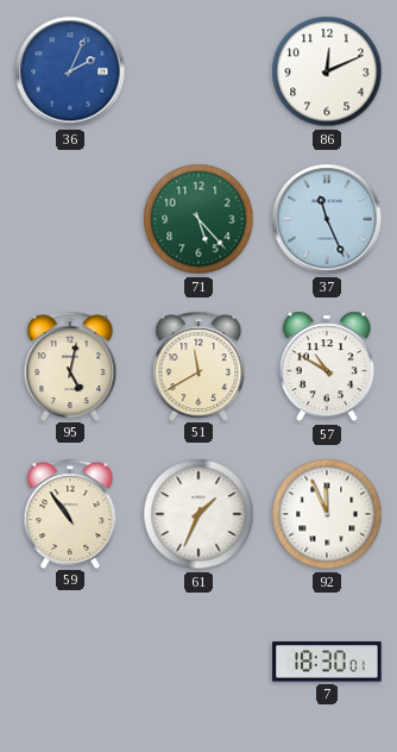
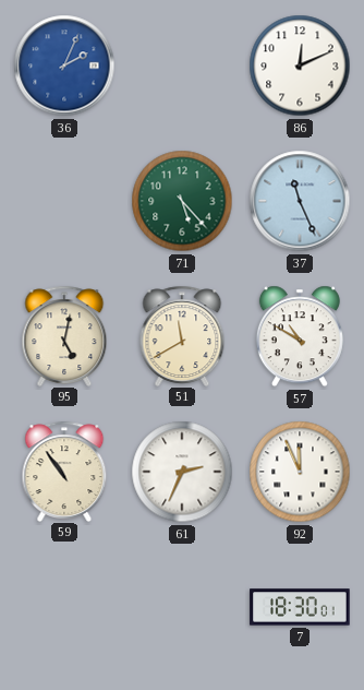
61: 1:34 -> 2:34 (182, 472)
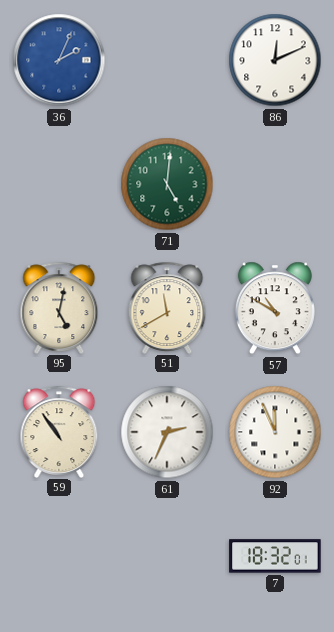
71: 5:23 -> 5:01 (167, 184)
37: 11:26 -> none (300, 201)
7: 18:30 -> 18:32 (275, 556)
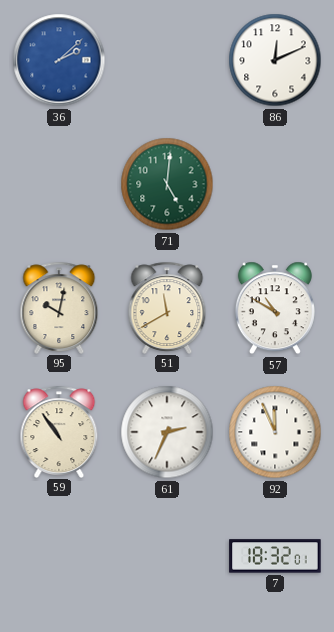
36: 2:04 -> 2:08 (59, 60)
95: 5:02 -> 10:02 (59, 307)
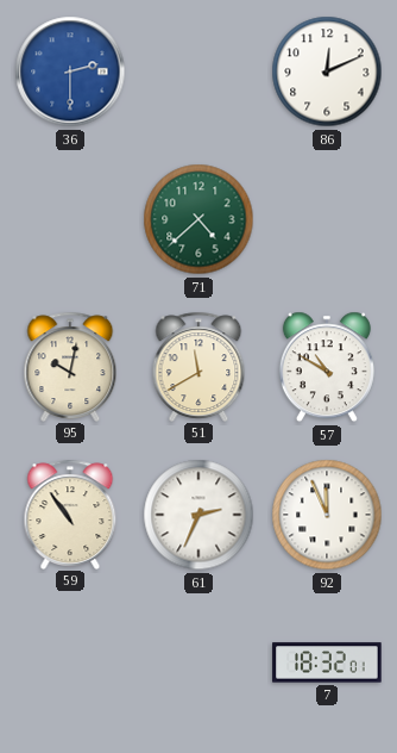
36: 2:08 -> 2:30 (70, 71)
71: 5:01 -> 4:38 (198, 219)
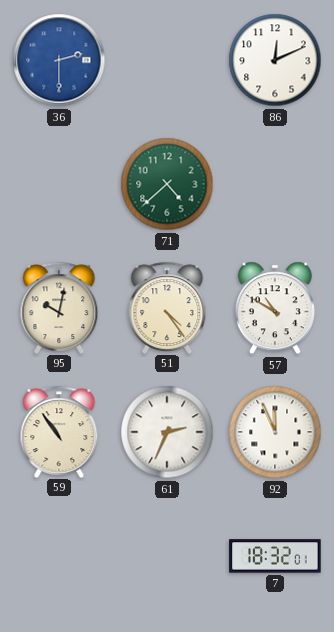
51: 11:40 -> 4:24 (167, 307)
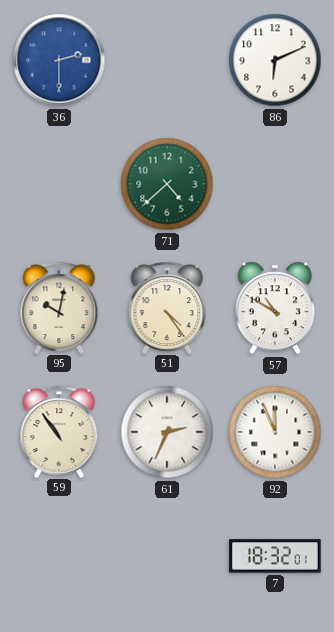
86: 12:11 -> 6:11 (275, 60)
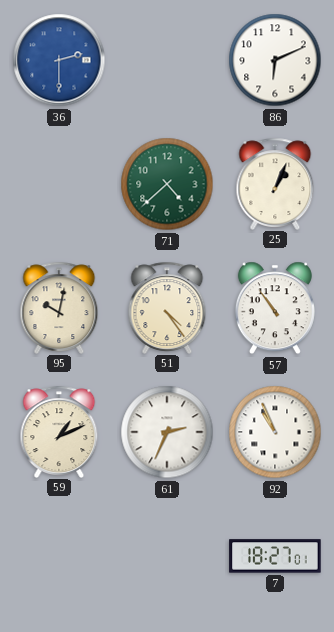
25: none -> 1:04 (275, 183)
57: 10:50 -> 10:54 (275, 308)
59: 10:54 -> 1:11 (59, 431)
92: 11:56 -> 10:56 (275, 432)
7: 18:32 -> 18:27 (275, 556)
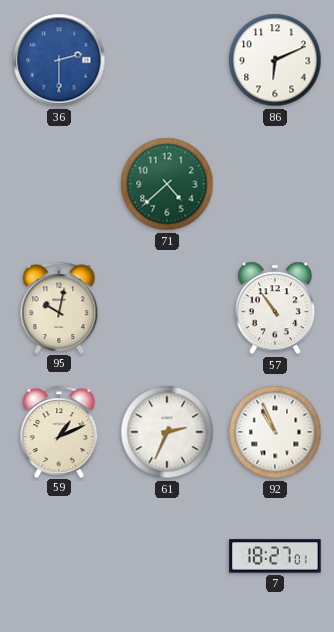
25: 1:04 -> none (275, 183)
51: 4:24 -> none (167, 307)
